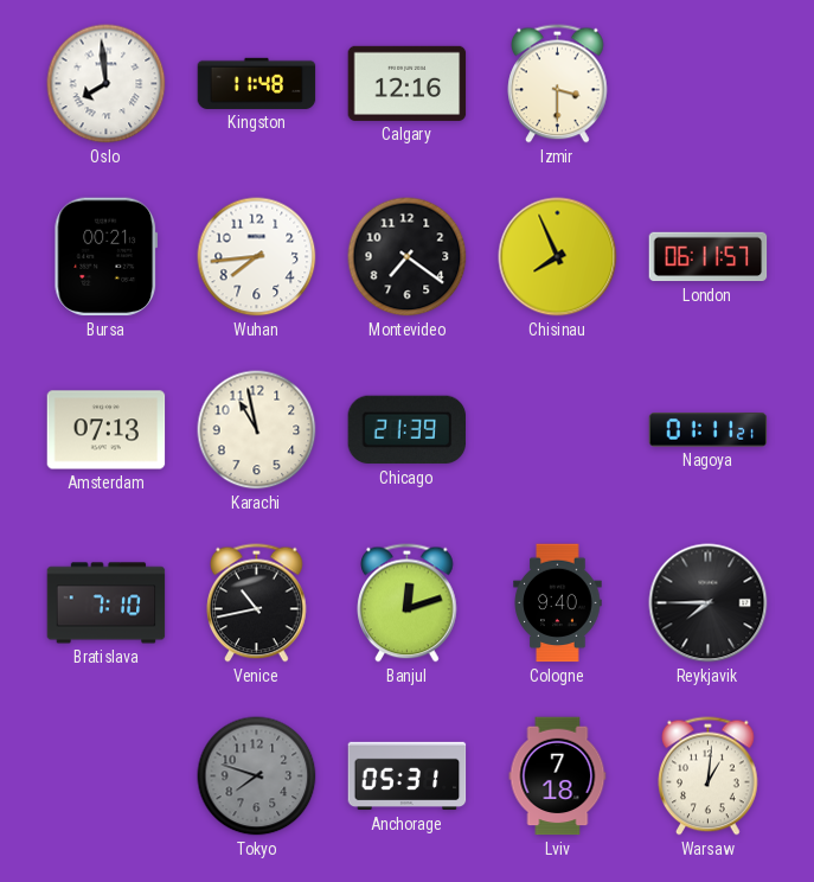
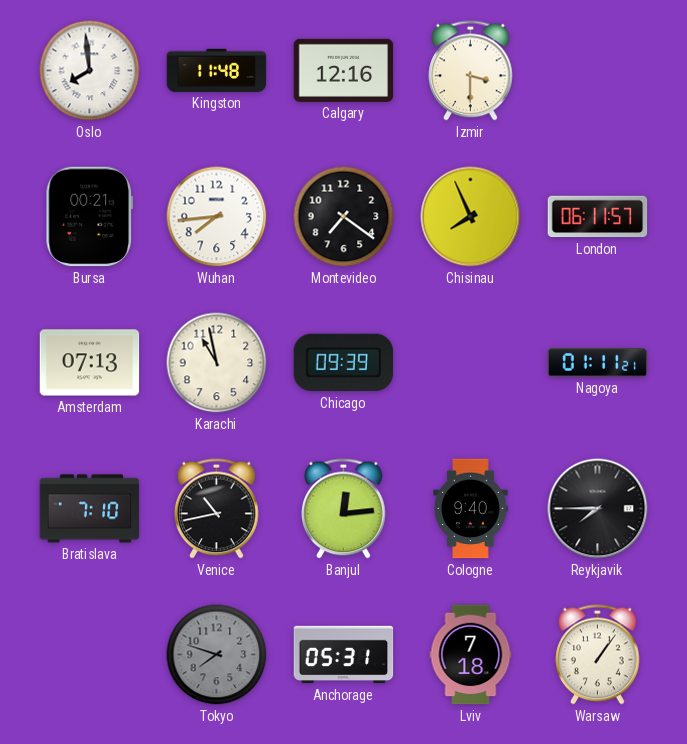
Chicago: 21:39 -> 09:39 (344, 363)
Banjul: 12:12 -> 12:14 (344, 509)
Warsaw: 1:01 -> 1:06 (598, 655)
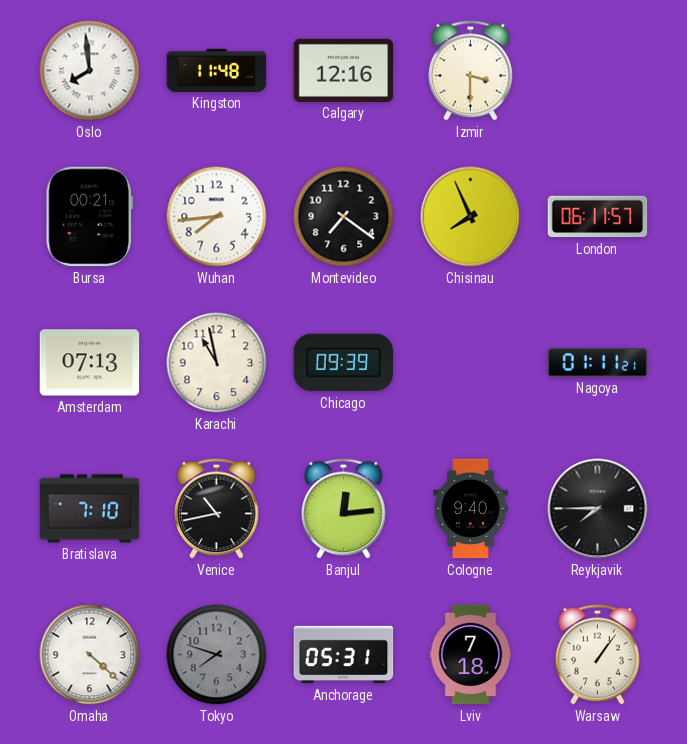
Omaha: none -> 4:22 (90, 655)
